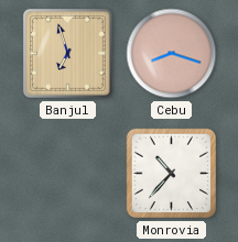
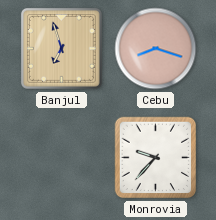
Monrovia: 10:37 -> 9:37 (156, 158)
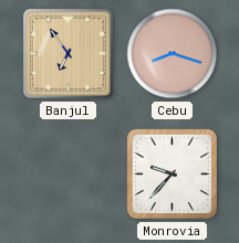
Banjul: 6:57 -> 6:54 (67, 53)
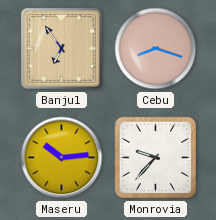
Maseru: none -> 10:14 (62, 158)
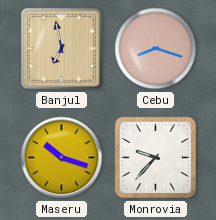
Banjul: 6:54 -> 6:58 (61, 48)
Maseru: 10:14 -> 10:18 (62, 158)
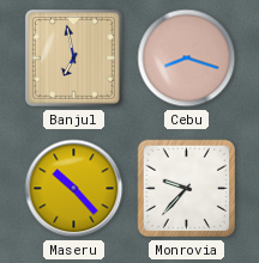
Maseru: 10:18 -> 10:23 (74, 189)
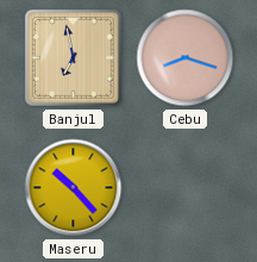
Monrovia: 9:37 -> none (187, 189)
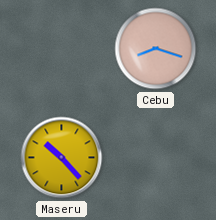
Banjul: 6:58 -> none (73, 57)
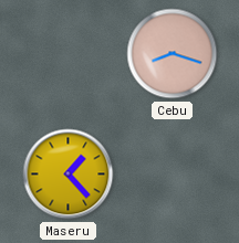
Maseru: 10:23 -> 1:23 (69, 175)
